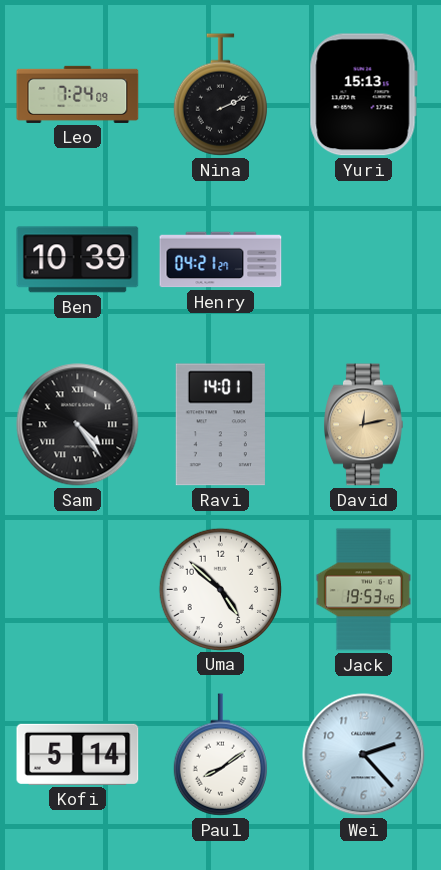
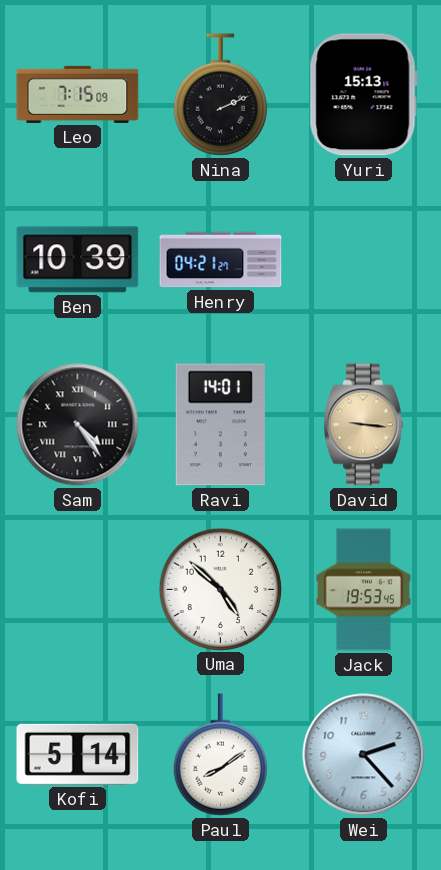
Leo: 7:24 -> 7:15 (78, 94)
David: 12:13 -> 9:16 (364, 425)
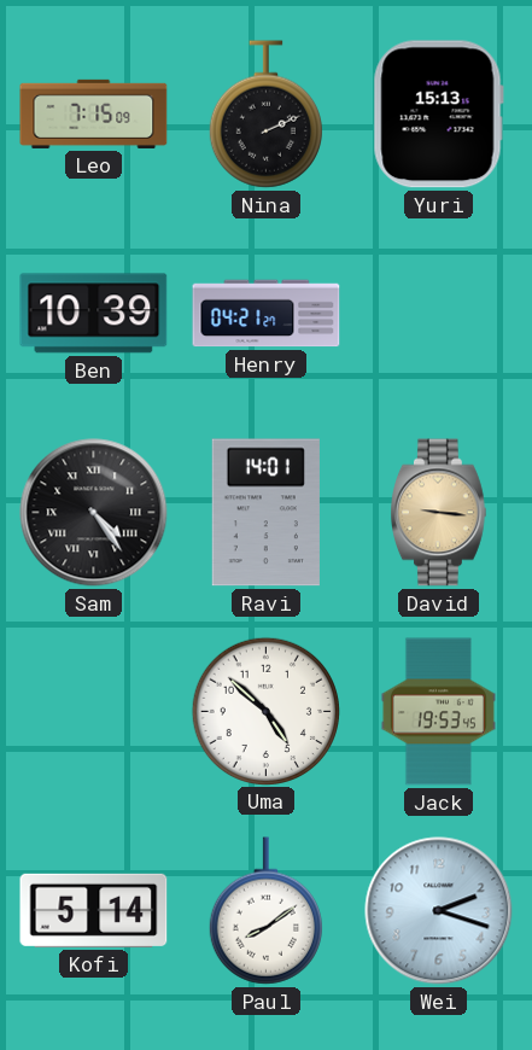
Wei: 2:23 -> 2:18 (439, 911)
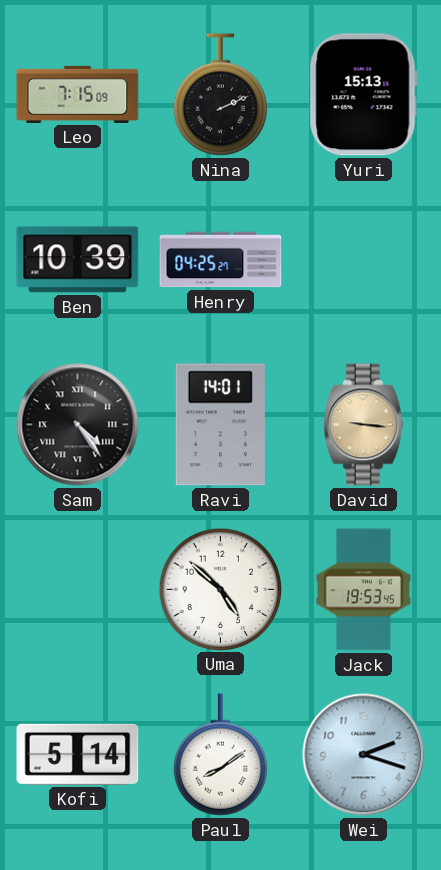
Henry: 04:21 -> 04:25 (221, 260)
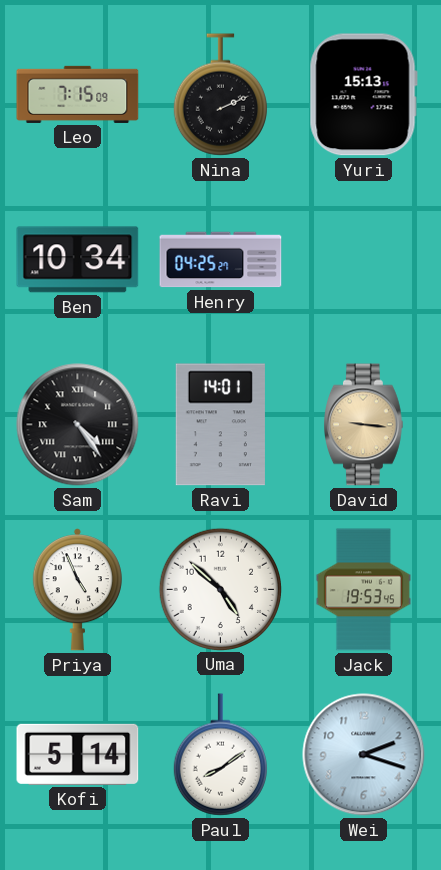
Ben: 10:39 -> 10:34 (78, 260)
Priya: none -> 4:56 (77, 590)
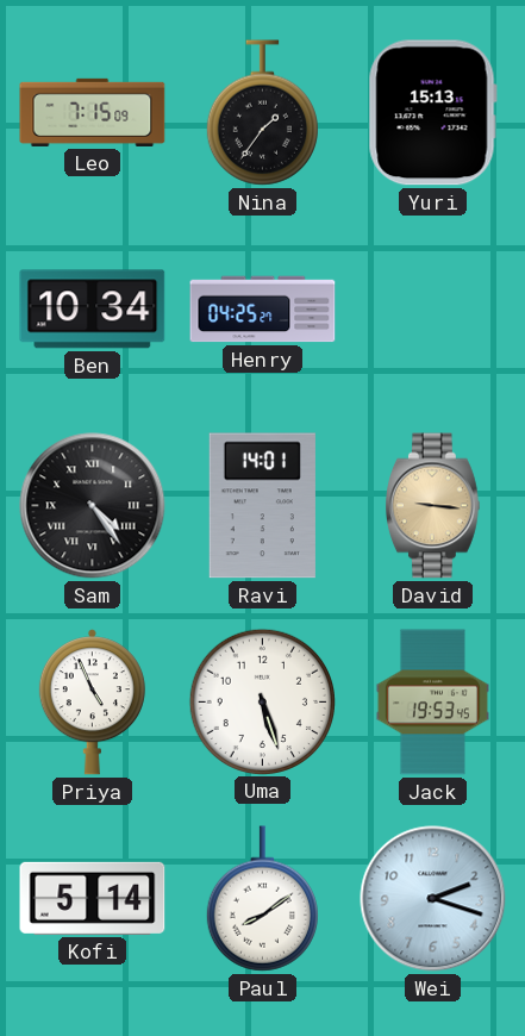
Nina: 2:11 -> 1:36 (262, 113)
Uma: 4:52 -> 5:27 (262, 701)
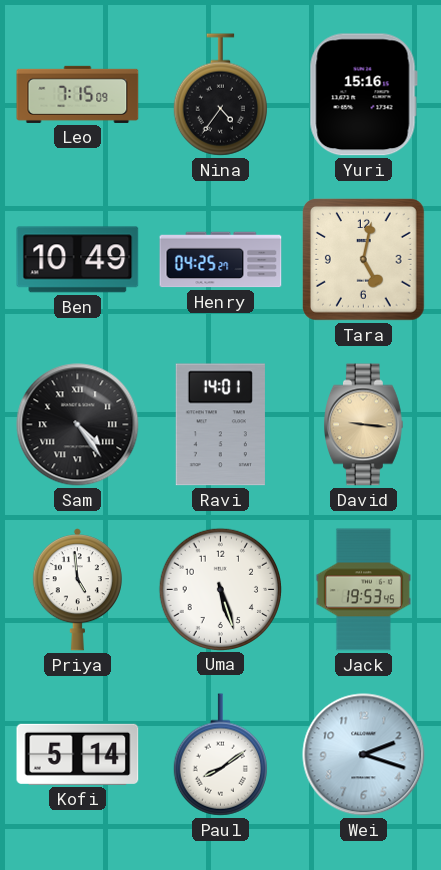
Nina: 1:36 -> 4:36 (220, 95)
Yuri: 15:13 -> 15:16 (363, 95)
Ben: 10:34 -> 10:49 (78, 260)
Tara: none -> 5:02 (364, 260)
Priya: 4:56 -> 4:59 (77, 590)
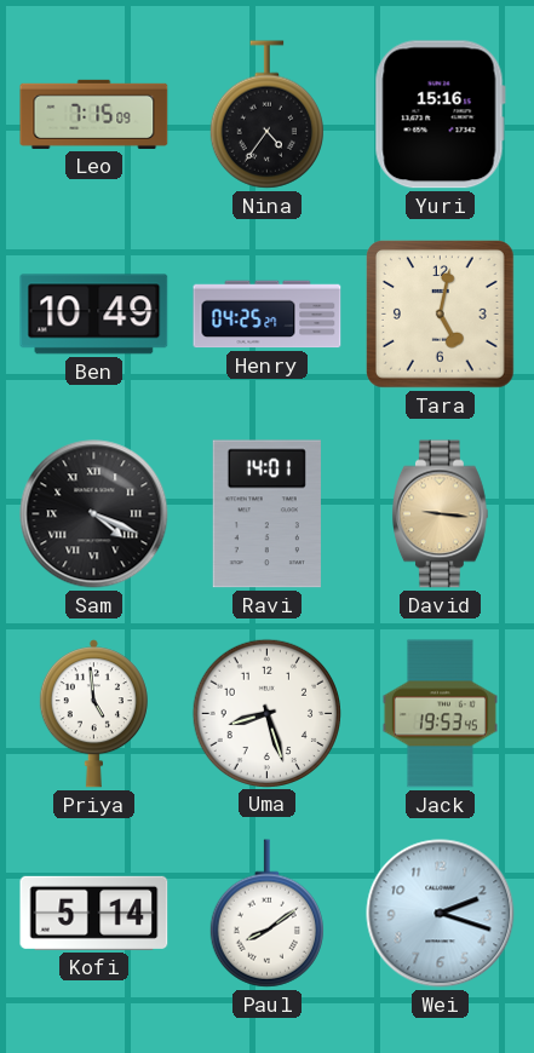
Sam: 4:24 -> 4:19 (94, 514)
Uma: 5:27 -> 8:27 (266, 713)
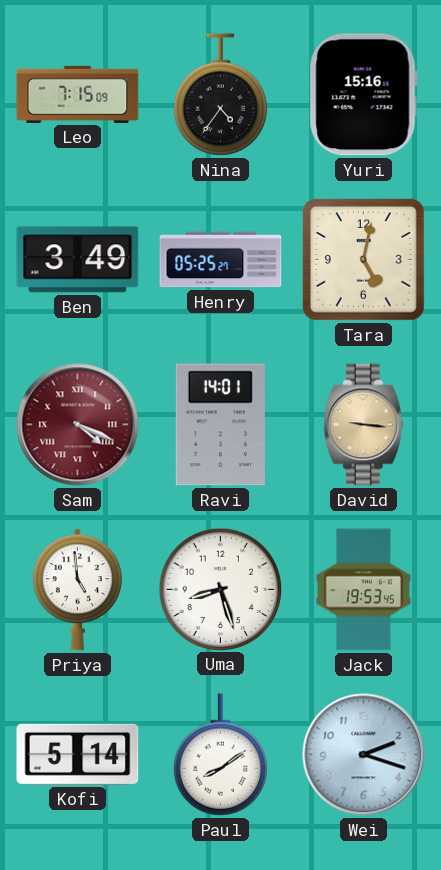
Ben: 10:49 -> 3:49 (78, 260)
Henry: 04:25 -> 05:25 (221, 260)
Sam dial: black -> burgundy (78, 425)
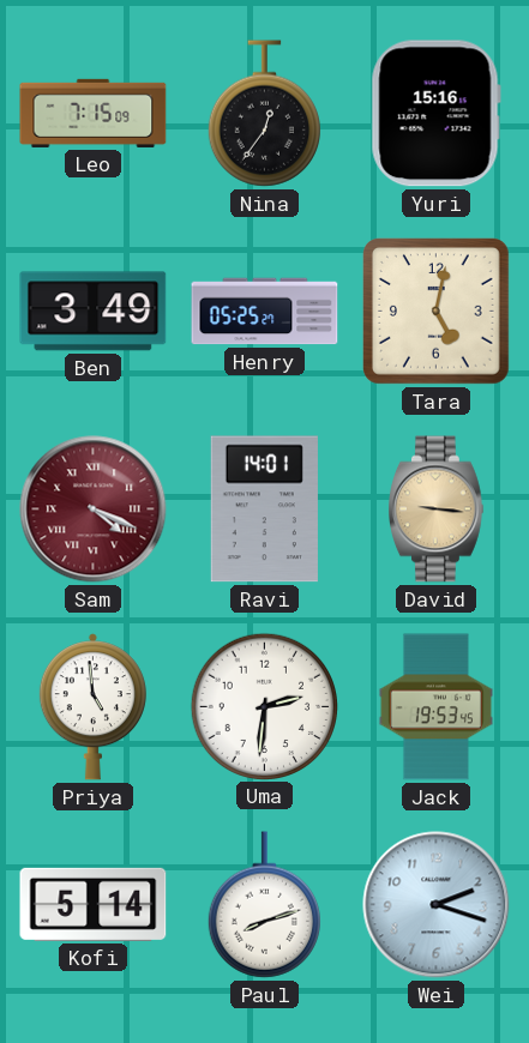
Nina: 4:36 -> 12:36 (264, 114)
Uma: 8:27 -> 2:31 (264, 706)
Paul: 8:09 -> 8:12 (264, 905)
